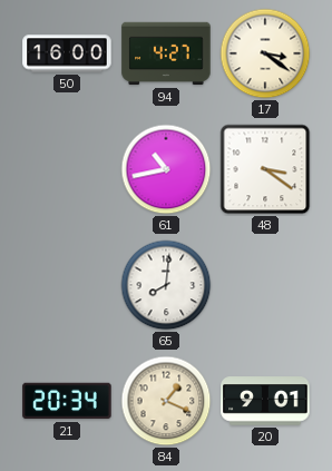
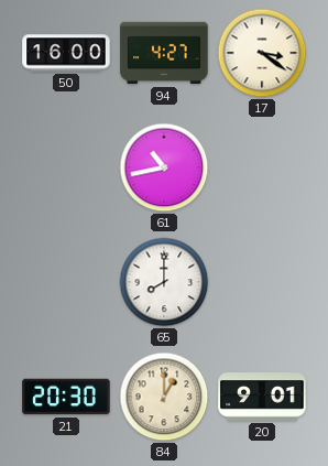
48: 3:21 -> none (265, 169)
65: 8:01 -> 8:00 (164, 282)
21: 20:34 -> 20:30 (66, 397)
84: 1:19 -> 1:00 (164, 397)
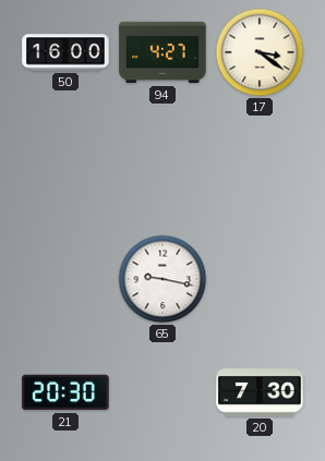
61: 10:43 -> none (164, 167)
65: 8:00 -> 9:17 (162, 279)
84: 1:00 -> none (164, 397)
20: 9:01 -> 7:30 (260, 392)
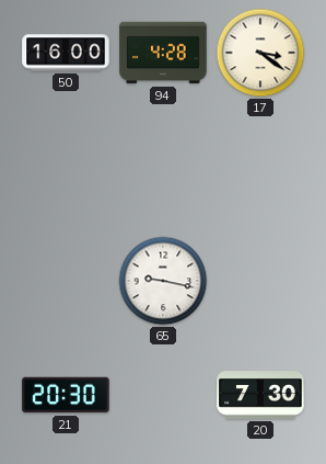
94: 4:27 -> 4:28 (163, 53)
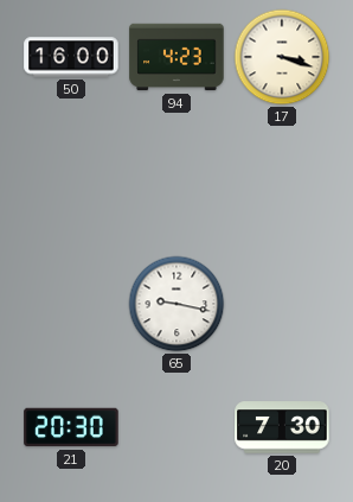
94: 4:28 -> 4:23 (176, 57)
17: 3:21 -> 3:18 (282, 57)
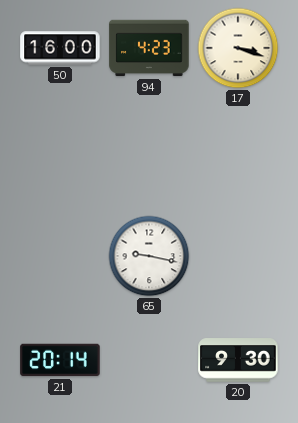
21: 20:30 -> 20:14 (60, 360)
20: 7:30 -> 9:30 (238, 360)
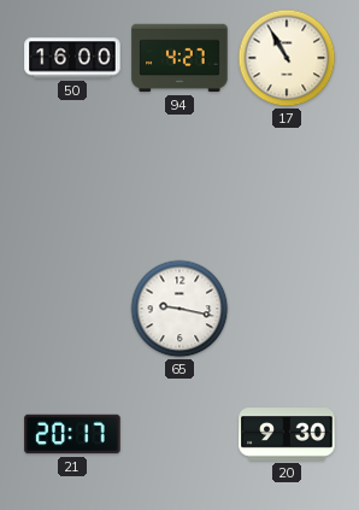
94: 4:23 -> 4:27 (179, 58)
17: 3:18 -> 10:55 (287, 58)
21: 20:14 -> 20:17 (72, 434)
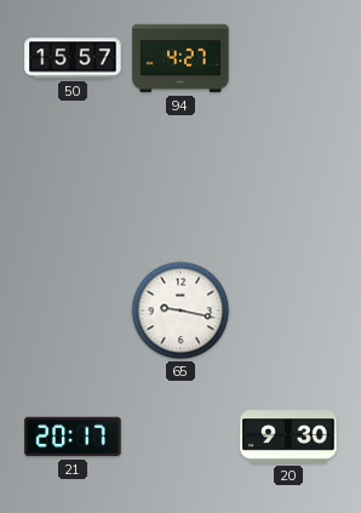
50: 16:00 -> 15:57 (73, 58)
17: 10:55 -> none (287, 58)
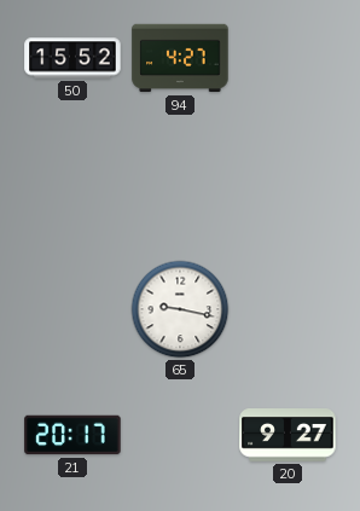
50: 15:57 -> 15:52 (72, 58)
20: 9:30 -> 9:27 (288, 435)
